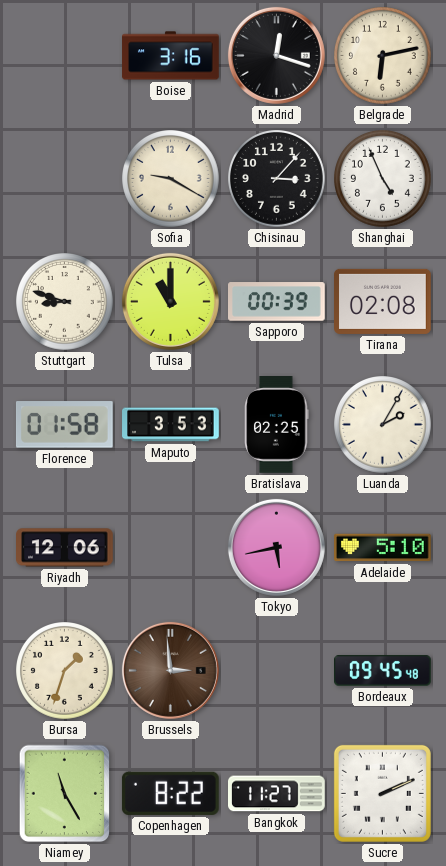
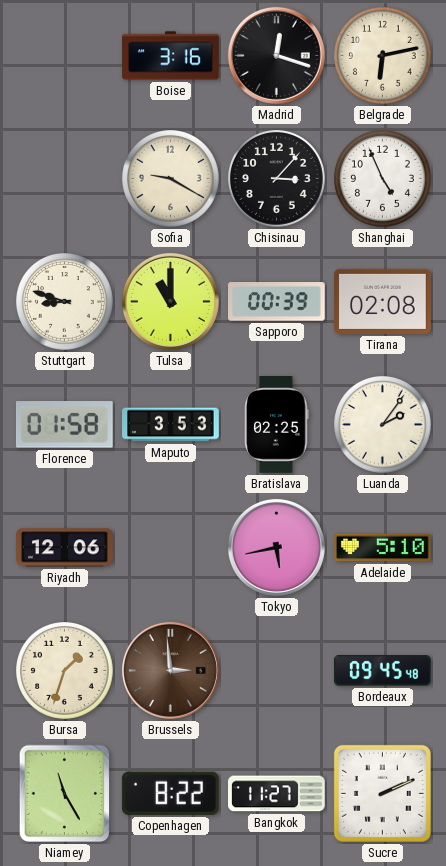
Luanda: 2:05 -> 2:06 (383, 425)
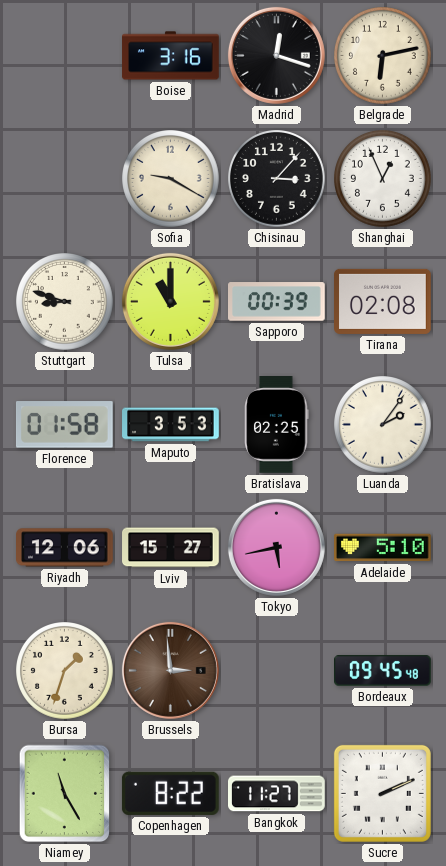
Shanghai: 4:56 -> 12:56 (383, 179)
Lviv: none -> 15:27 (171, 548)
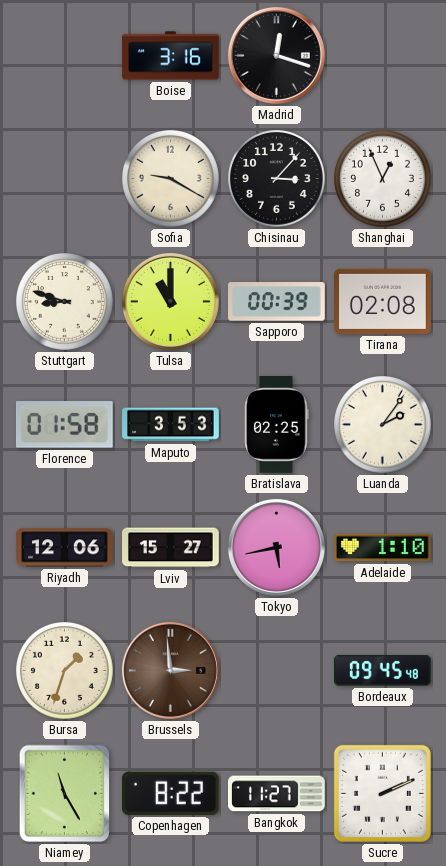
Belgrade: 6:13 -> none (383, 56)
Adelaide: 5:10 -> 1:10 (383, 548)
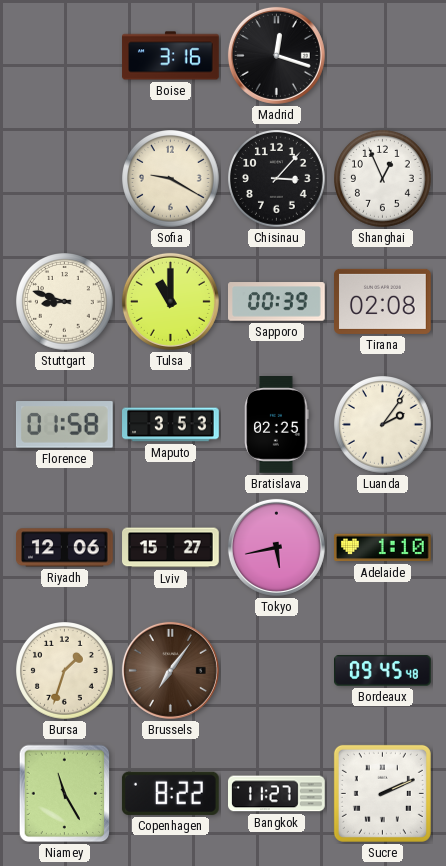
Brussels: 2:59 -> 7:06 (170, 670)
